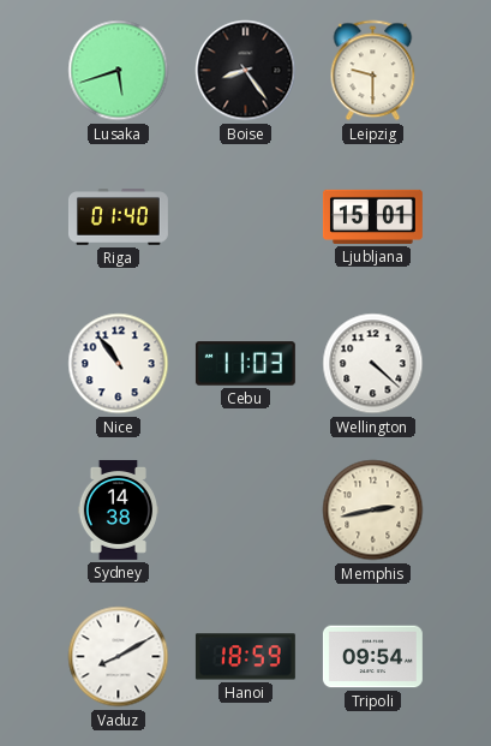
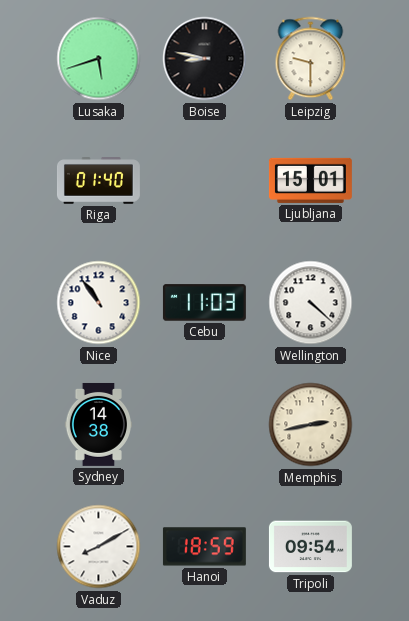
Boise: 8:24 -> 8:47 (205, 59)
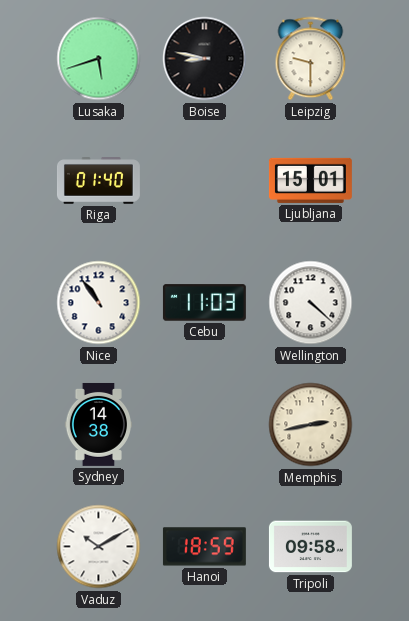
Vaduz: 8:10 -> 10:10 (99, 547)
Tripoli: 09:54 -> 09:58 (310, 547)
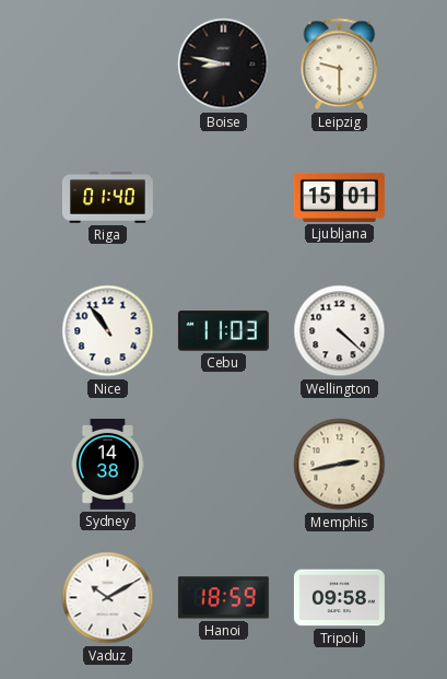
Lusaka: 5:42 -> none (99, 59)
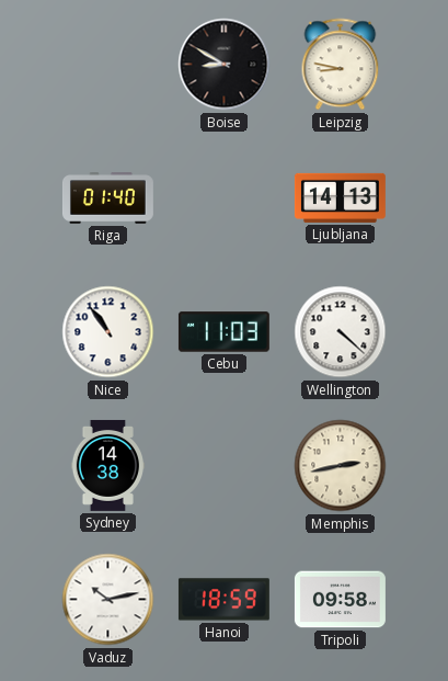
Boise: 8:47 -> 8:50 (225, 65)
Leipzig: 9:30 -> 8:47 (341, 65)
Ljubljana: 15:01 -> 14:13 (340, 197)
Vaduz: 10:10 -> 10:13 (108, 600)
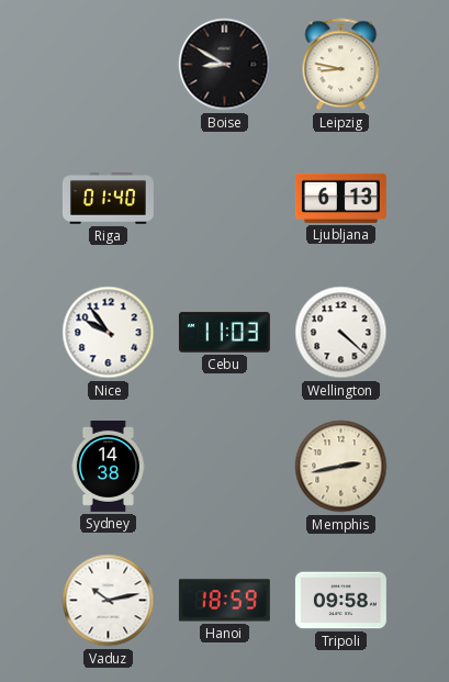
Ljubljana: 14:13 -> 6:13 (340, 198)
Nice: 10:54 -> 9:54 (109, 333)
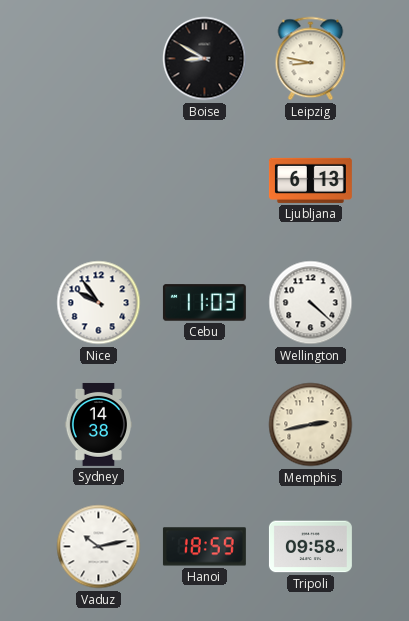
Riga: 01:40 -> none (108, 199)
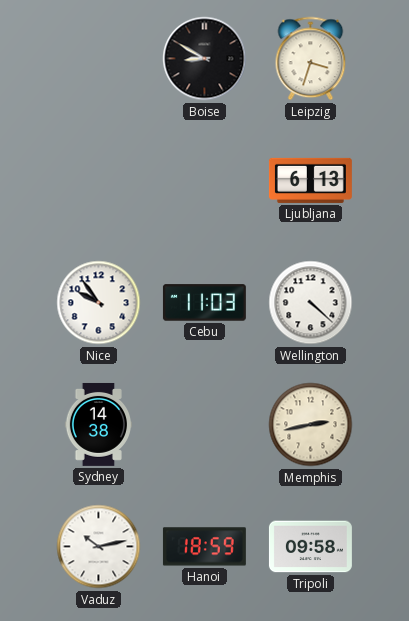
Leipzig: 8:47 -> 3:33 (311, 59)
